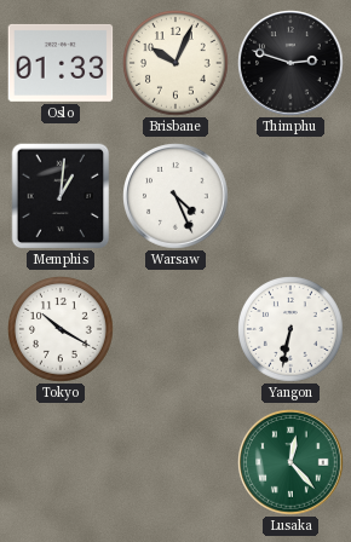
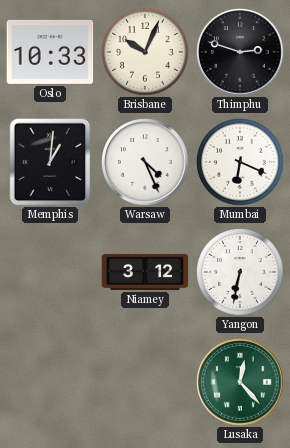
Oslo: 01:33 -> 10:33 (50, 52)
Mumbai: none -> 6:19 (241, 163)
Tokyo: 10:20 -> none (62, 330)
Niamey: none -> 3:12 (145, 272)
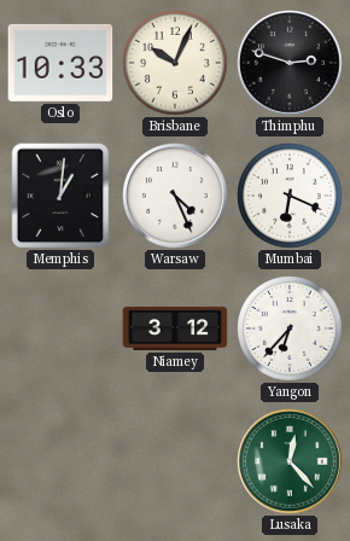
Yangon: 6:32 -> 6:37 (291, 330)
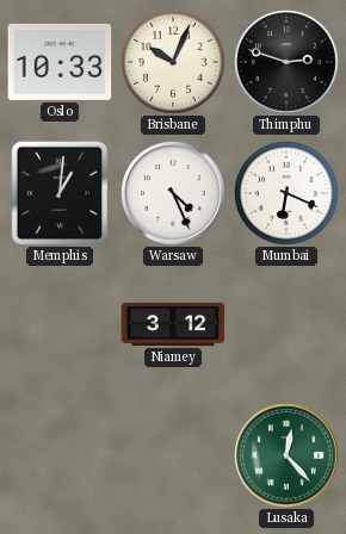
Yangon: 6:37 -> none (291, 330)
